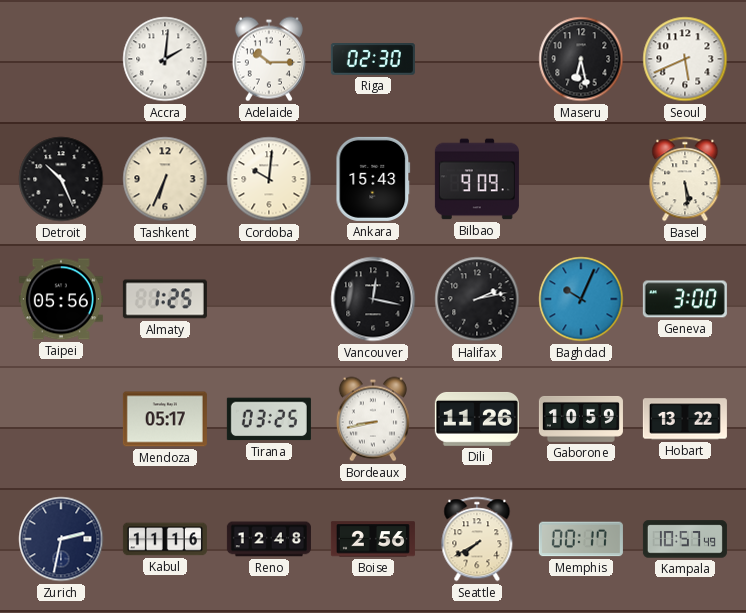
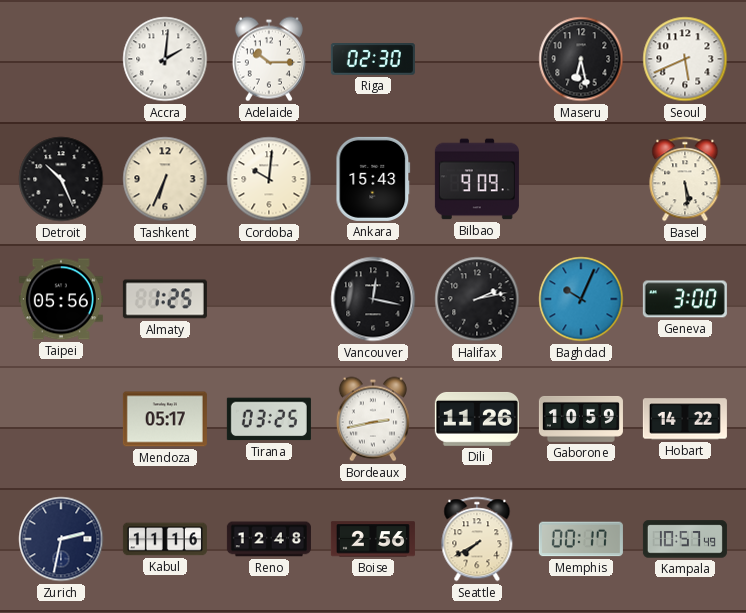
Bordeaux: 8:43 -> 2:43 (373, 419)
Hobart: 13:22 -> 14:22 (685, 419)
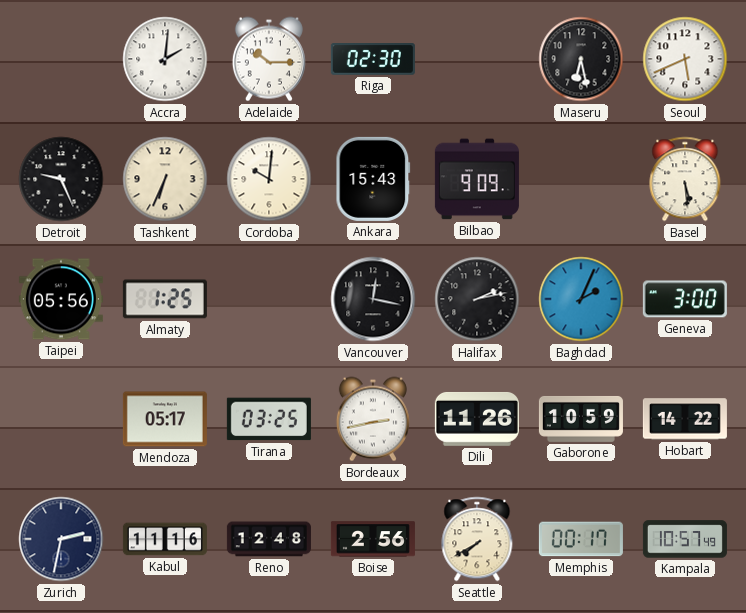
Detroit: 10:26 -> 9:26 (61, 179)
Baghdad: 10:04 -> 2:04 (581, 299)
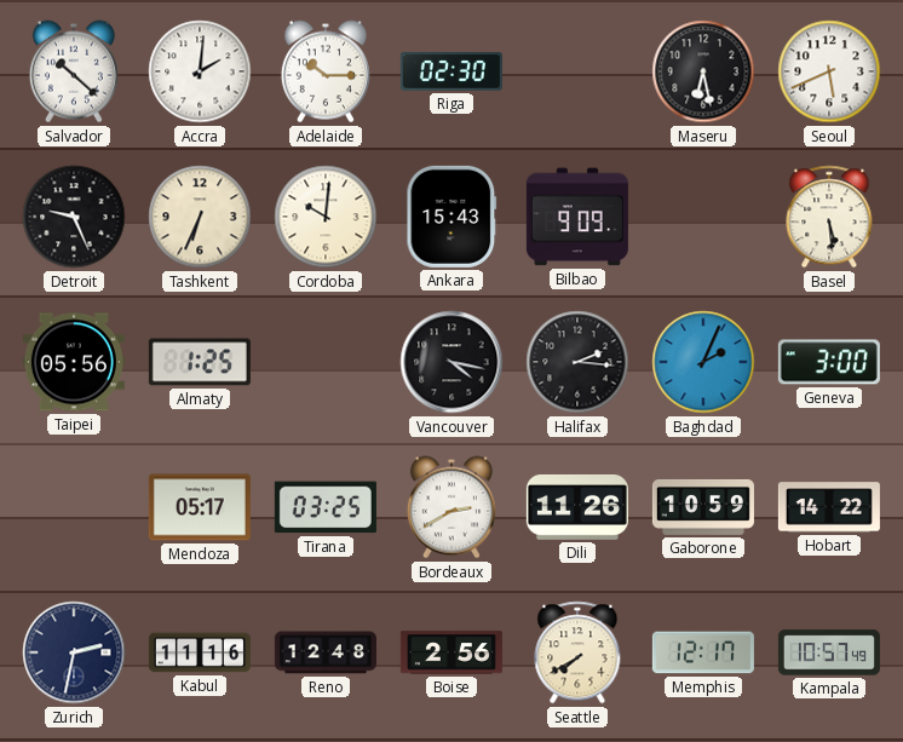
Salvador: none -> 10:22 (74, 71)
Vancouver: 12:17 -> 4:17 (451, 362)
Halifax: 2:13 -> 2:16 (577, 362)
Bordeaux: 2:43 -> 2:40 (451, 507)
Memphis: 00:17 -> 12:17 (703, 652)
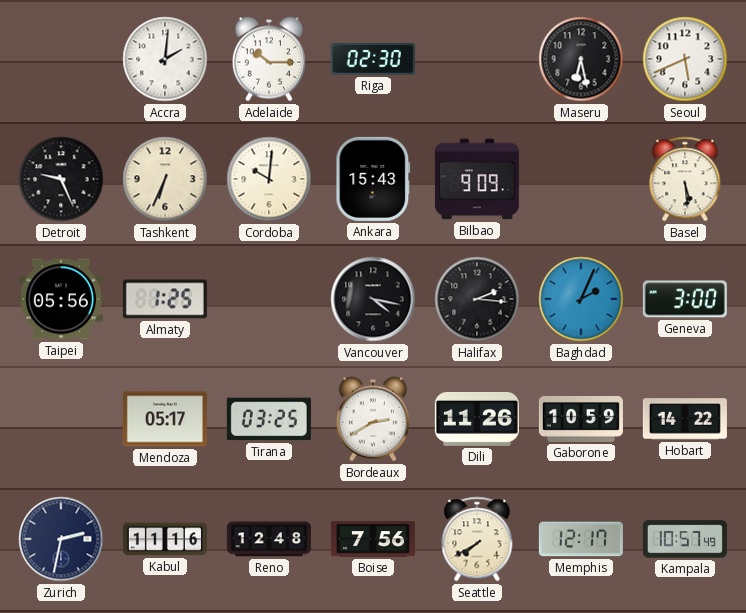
Salvador: 10:22 -> none (74, 71)
Boise: 2:56 -> 7:56 (373, 539)
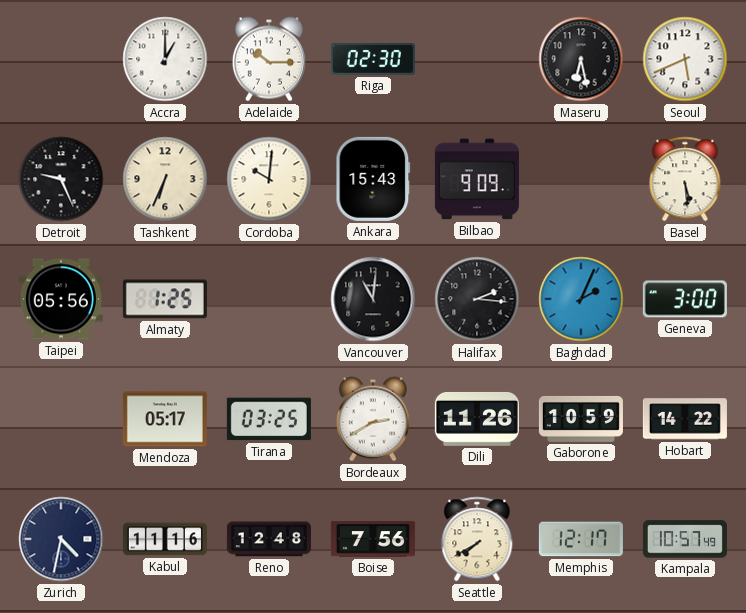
Accra: 2:01 -> 1:00 (165, 59)
Vancouver: 4:17 -> 11:01 (373, 299)
Zurich: 2:32 -> 4:32 (61, 539)
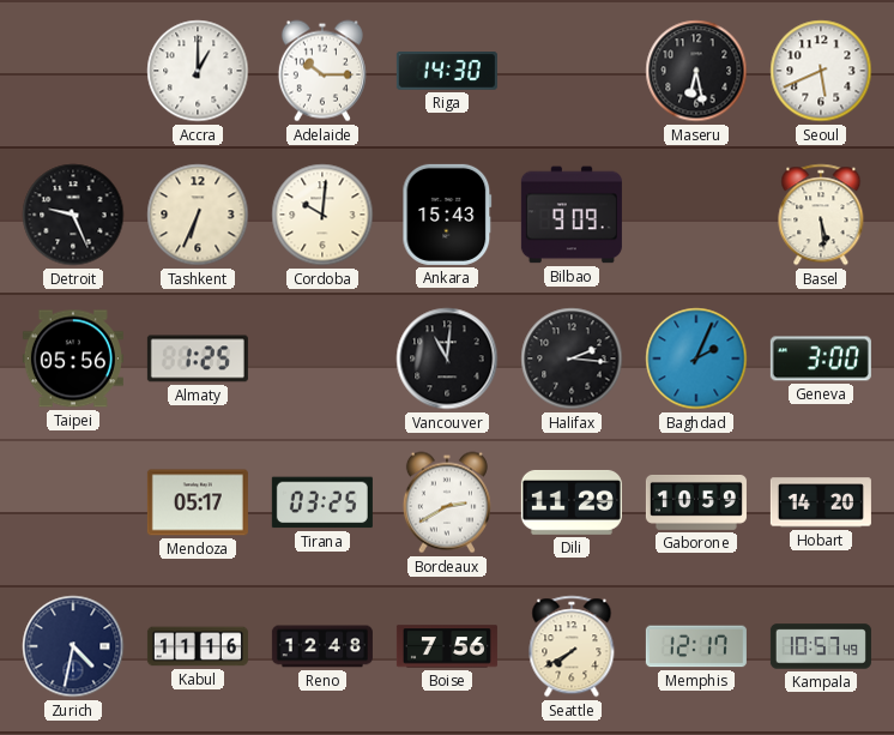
Riga: 02:30 -> 14:30 (447, 72)
Dili: 11:26 -> 11:29 (572, 502)
Hobart: 14:22 -> 14:20 (821, 502)
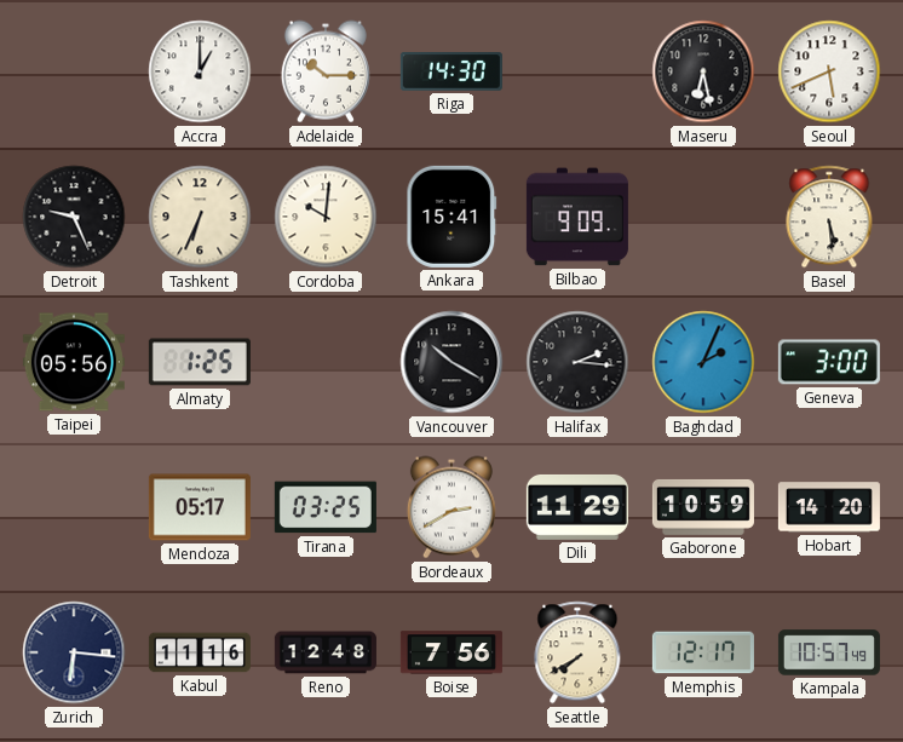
Ankara: 15:43 -> 15:41 (451, 217)
Vancouver: 11:01 -> 10:20 (451, 362)
Zurich: 4:32 -> 6:16 (74, 652)
